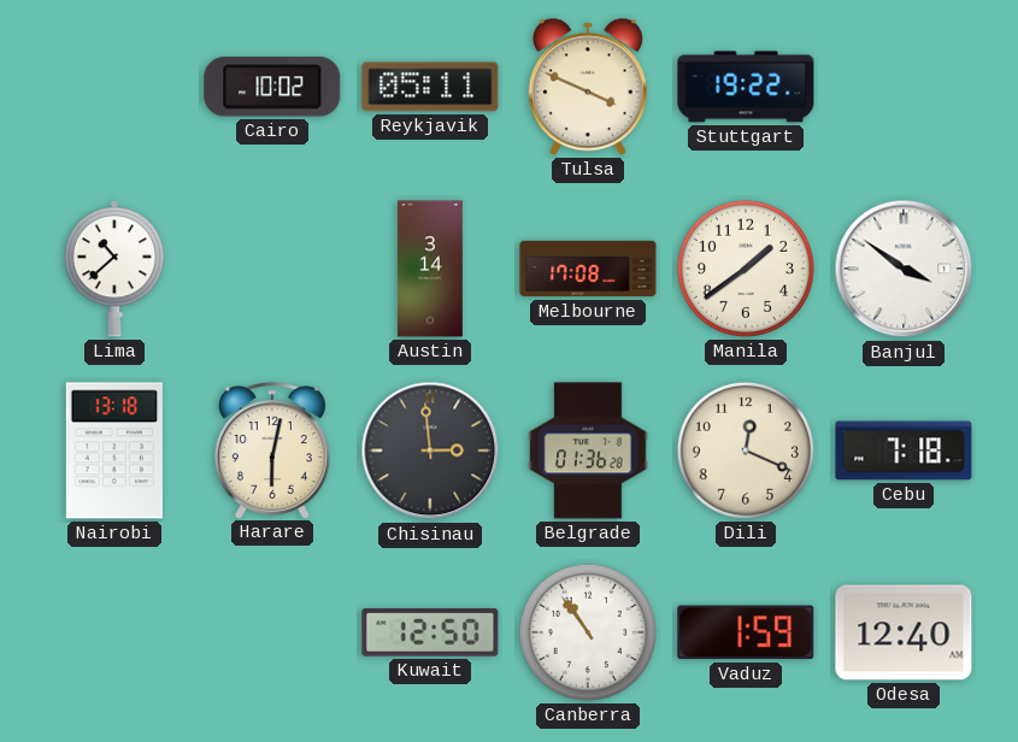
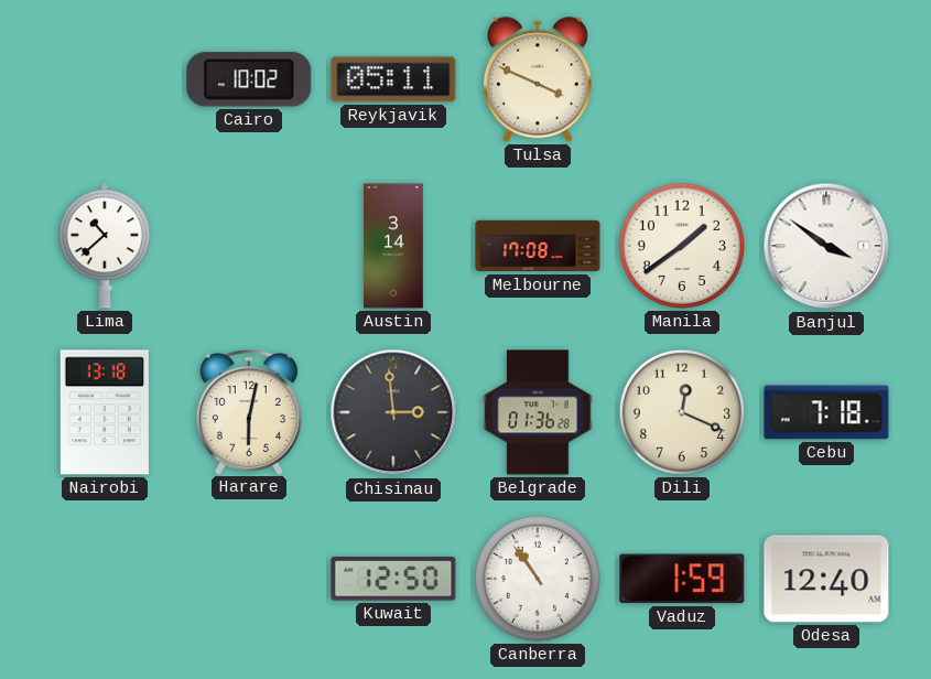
Stuttgart: 19:22 -> none (746, 87)
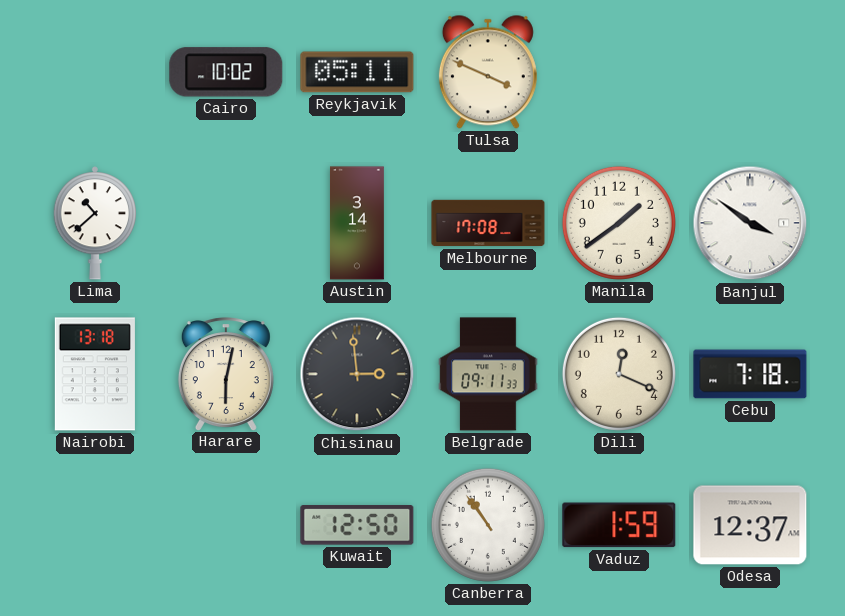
Belgrade: 01:36 -> 09:11 (488, 374)
Odesa: 12:40 -> 12:37 (750, 525)
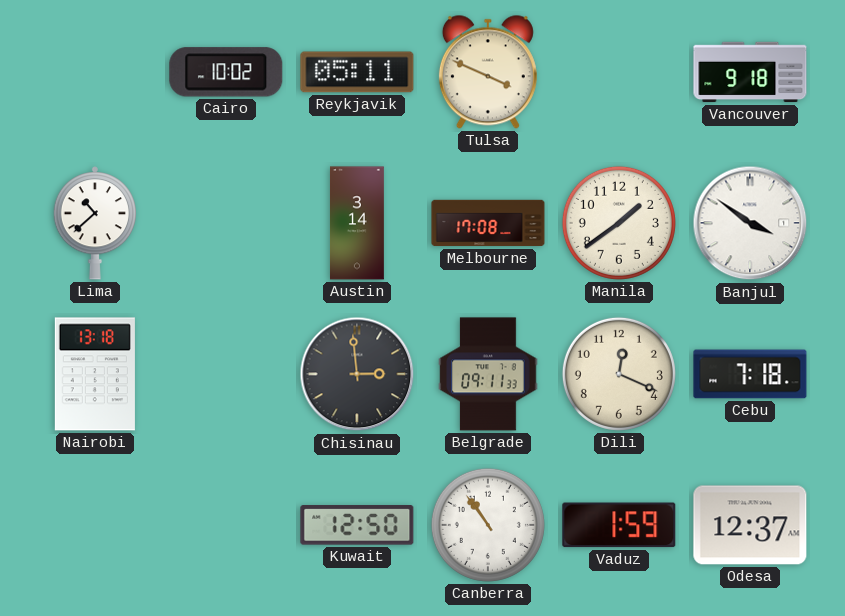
Vancouver: none -> 9:18 (750, 72)
Harare: 6:02 -> none (226, 374)
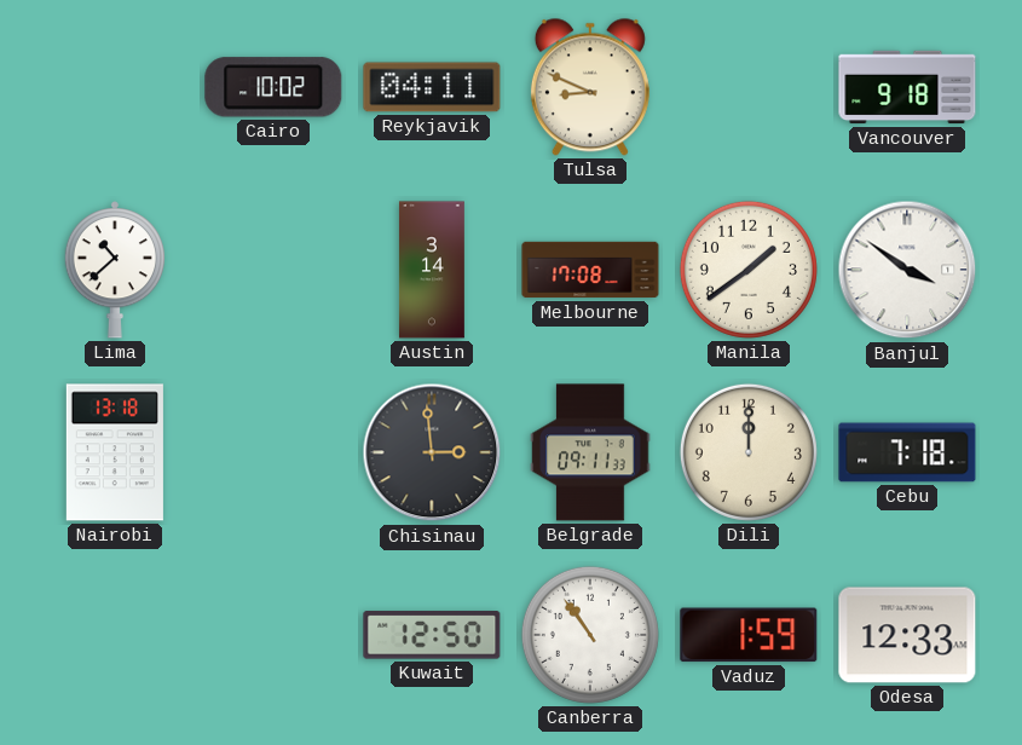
Reykjavik: 05:11 -> 04:11 (432, 87)
Tulsa: 3:49 -> 8:49 (590, 87)
Dili: 12:19 -> 12:00 (749, 452)
Odesa: 12:37 -> 12:33 (907, 635)
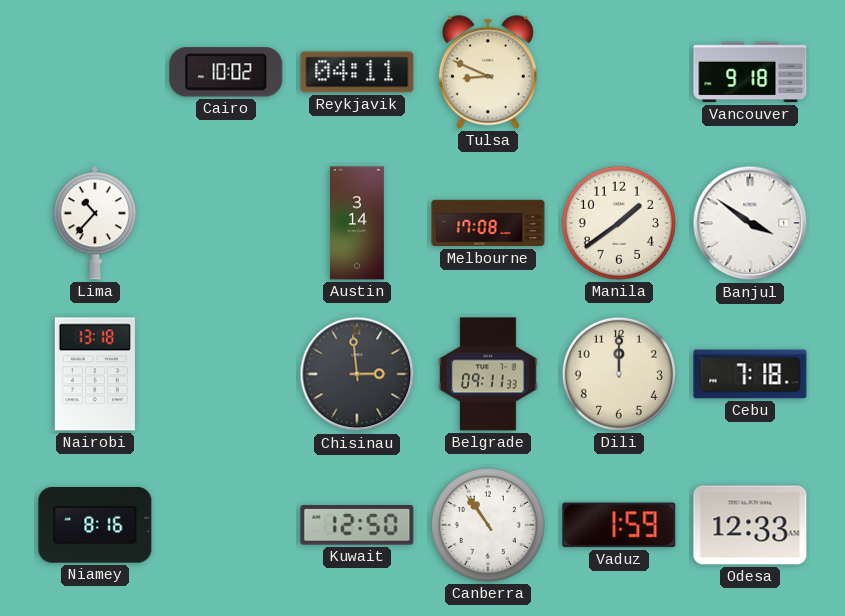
Lima: 10:38 -> 10:37 (95, 223)
Niamey: none -> 8:16 (95, 525)
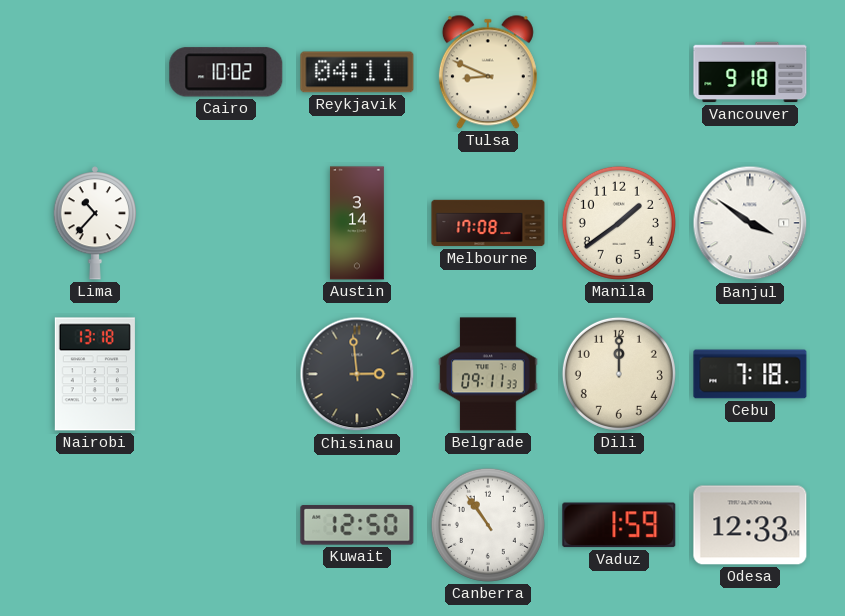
Niamey: 8:16 -> none (95, 525)
